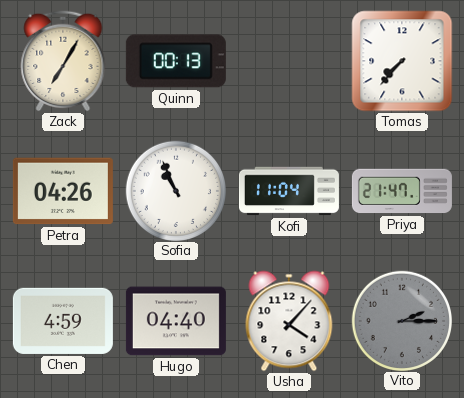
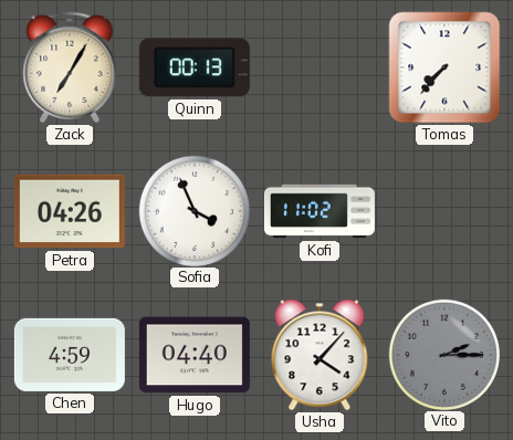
Sofia: 10:56 -> 3:56 (193, 210)
Kofi: 11:04 -> 11:02 (320, 211)
Priya: 21:47 -> none (402, 191)
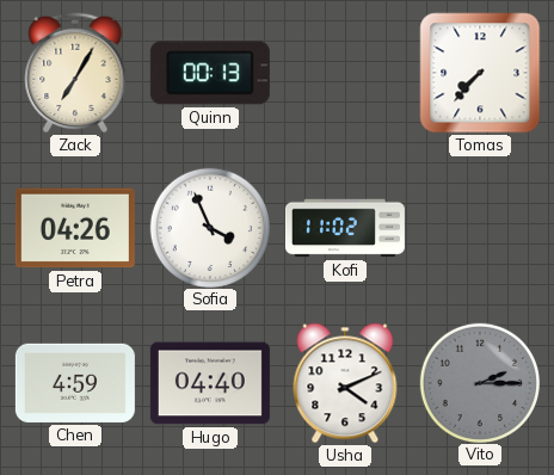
Usha: 4:07 -> 4:11 (345, 383)
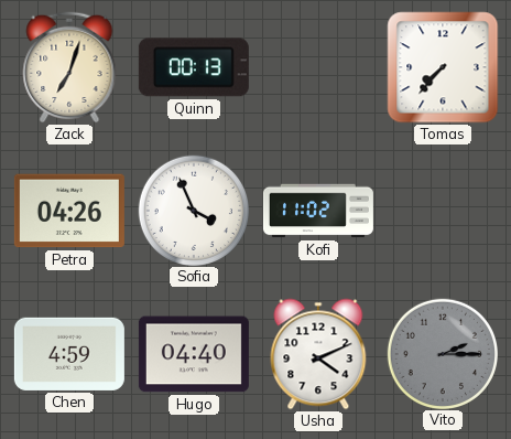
Zack: 7:05 -> 7:03 (69, 67)
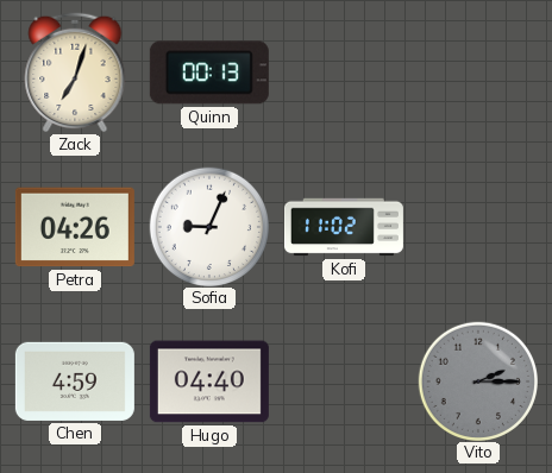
Tomas: 7:37 -> none (443, 67)
Sofia: 3:56 -> 9:04 (208, 226)
Usha: 4:11 -> none (318, 354)
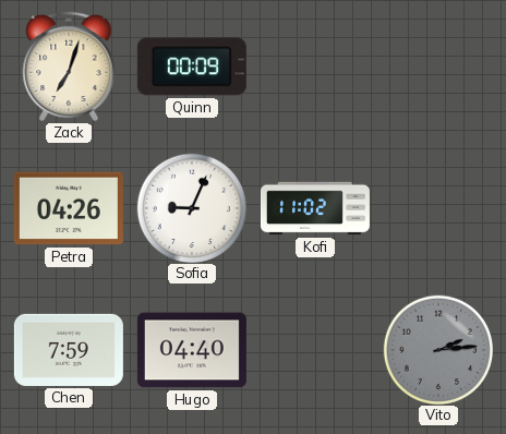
Quinn: 00:13 -> 00:09 (192, 67)
Chen: 4:59 -> 7:59 (69, 350)
Vito: 2:15 -> 2:14 (437, 349)
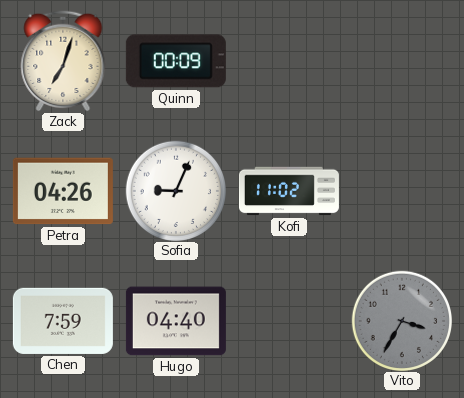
Vito: 2:14 -> 3:35 (401, 320)
